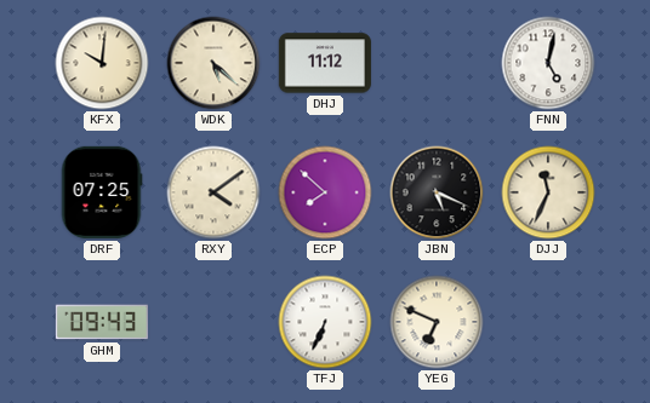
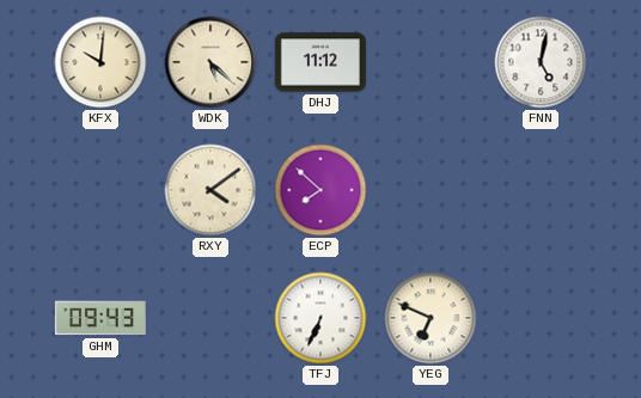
DRF: 07:25 -> none (102, 192)
JBN: 5:19 -> none (437, 192)
DJJ: 11:34 -> none (548, 192)
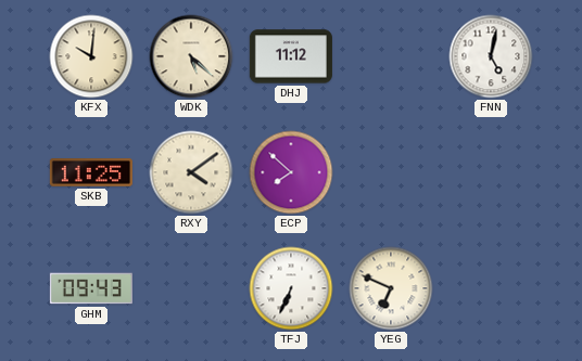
SKB: none -> 11:25 (91, 172)
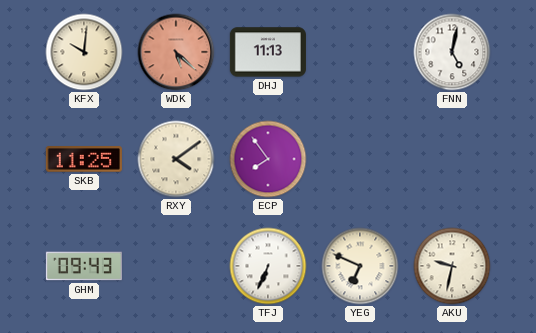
WDK dial: cream -> salmon (176, 52)
DHJ: 11:12 -> 11:13 (268, 52)
ECP: 7:52 -> 7:54 (268, 159)
AKU: none -> 9:32 (452, 266)
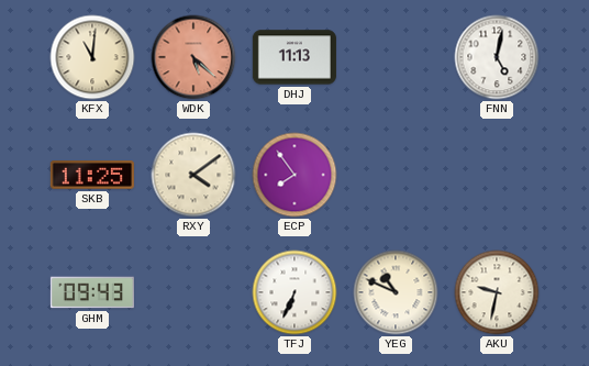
KFX: 10:01 -> 11:01 (92, 57)
YEG: 6:49 -> 10:49 (396, 292)
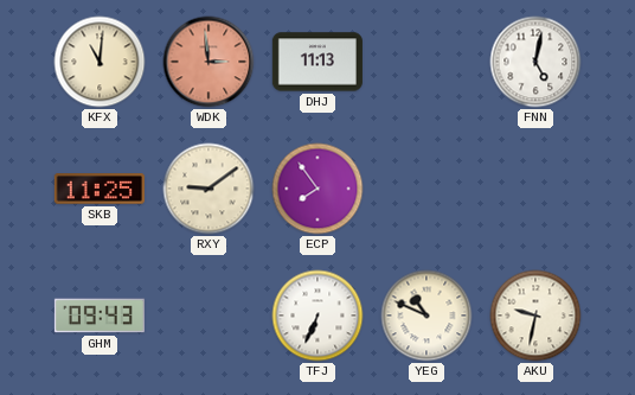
WDK: 5:22 -> 2:59 (209, 62)
RXY: 4:09 -> 9:09 (209, 189)
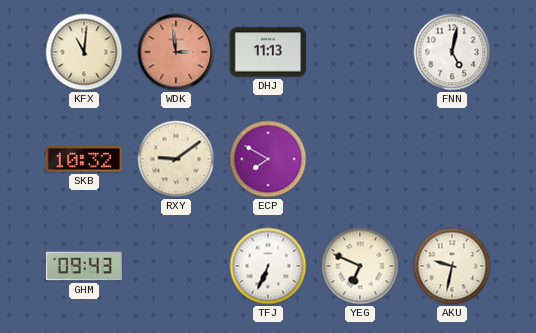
SKB: 11:25 -> 10:32 (84, 159)
ECP: 7:54 -> 7:50 (268, 159)
YEG: 10:49 -> 6:49 (360, 266)
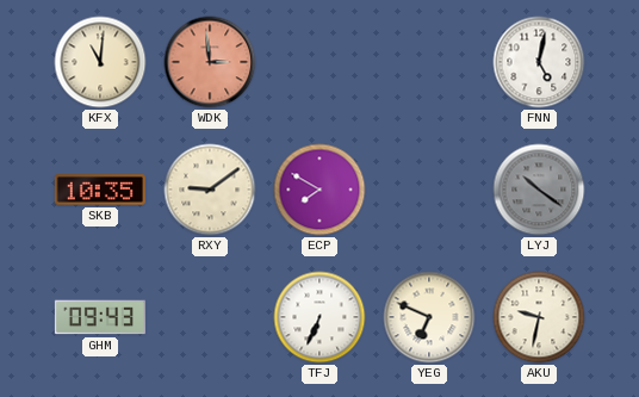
DHJ: 11:13 -> none (268, 52)
SKB: 10:32 -> 10:35 (100, 190)
LYJ: none -> 10:21 (539, 190)
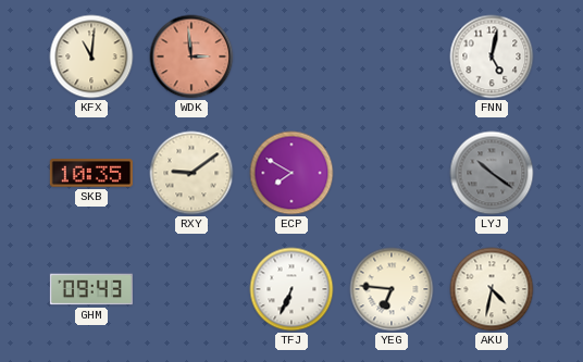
YEG: 6:49 -> 6:46 (392, 289)
AKU: 9:32 -> 4:32 (492, 289)
